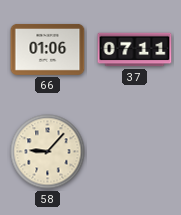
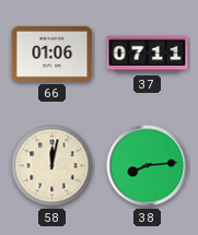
58: 9:07 -> 12:02 (53, 166)
38: none -> 8:14 (148, 166)
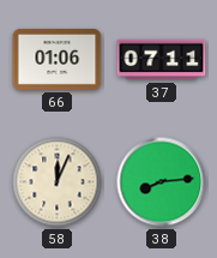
58: 12:02 -> 12:04 (58, 182)
